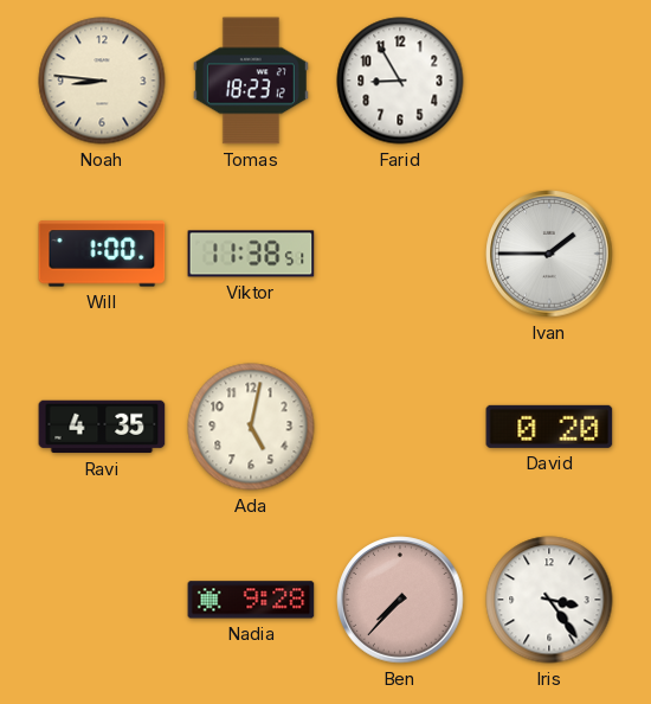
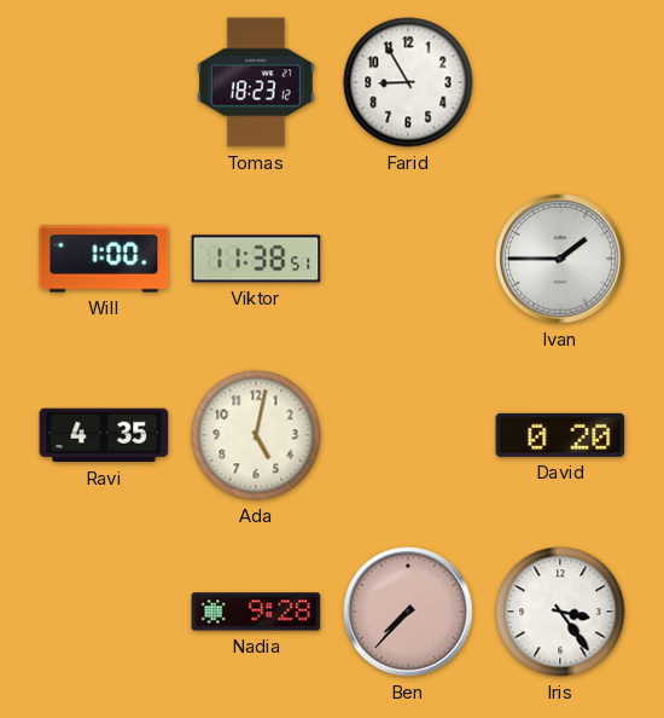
Noah: 8:46 -> none (102, 81)
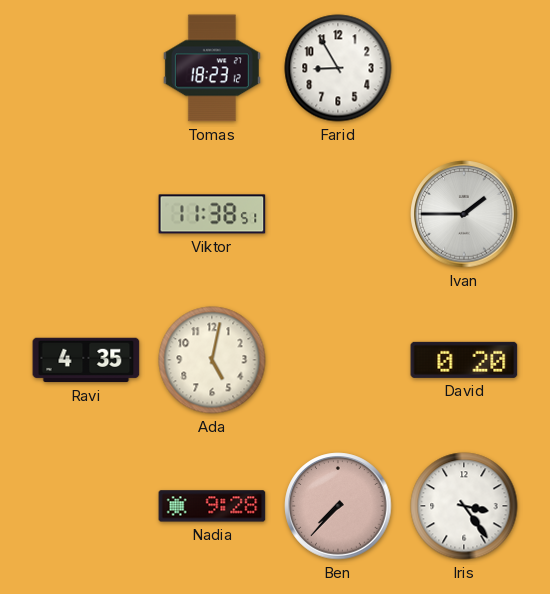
Will: 1:00 -> none (104, 259)
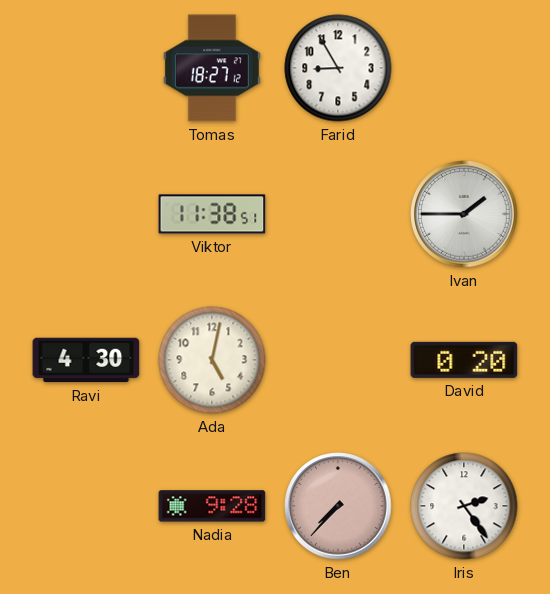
Tomas: 18:23 -> 18:27 (212, 68)
Ravi: 4:35 -> 4:30 (86, 360)
Iris: 3:24 -> 2:24 (464, 506)
